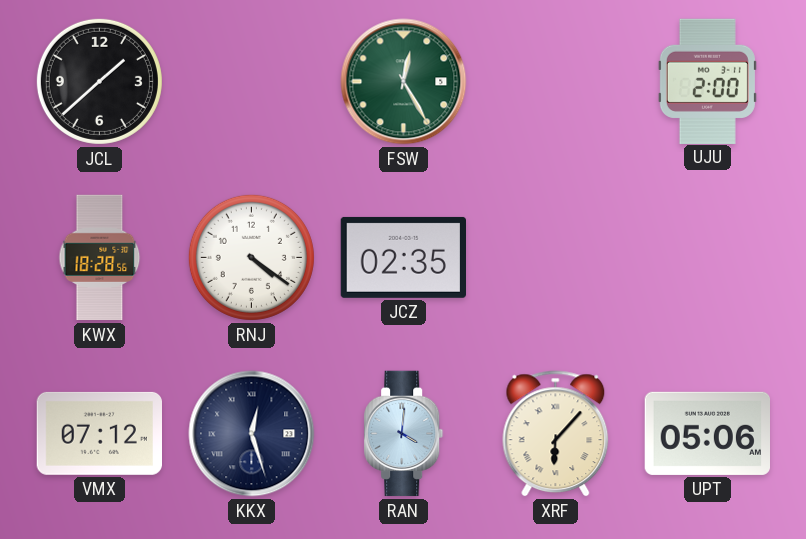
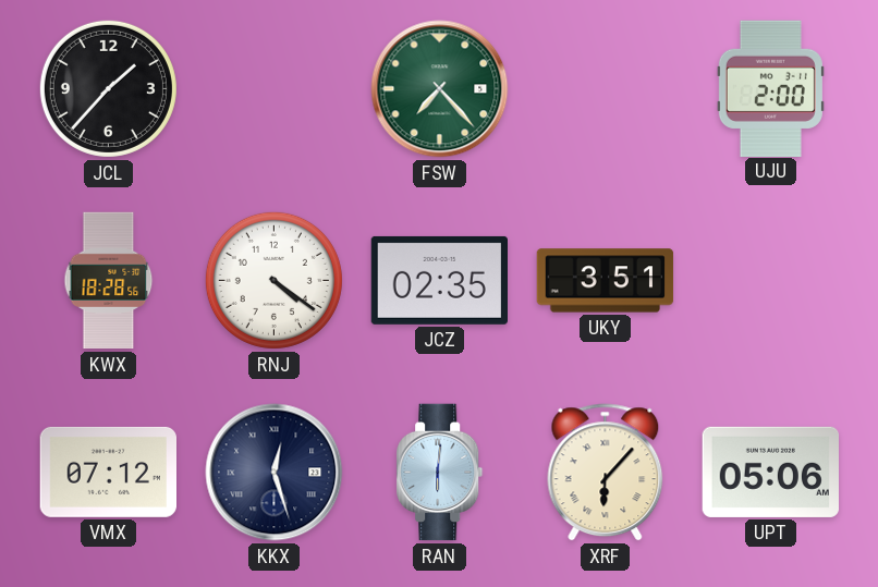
JCL: 1:38 -> 1:37 (108, 88)
FSW: 12:25 -> 7:23 (440, 89)
UKY: none -> 3:51 (606, 281)
RAN: 4:01 -> 6:01 (440, 473)
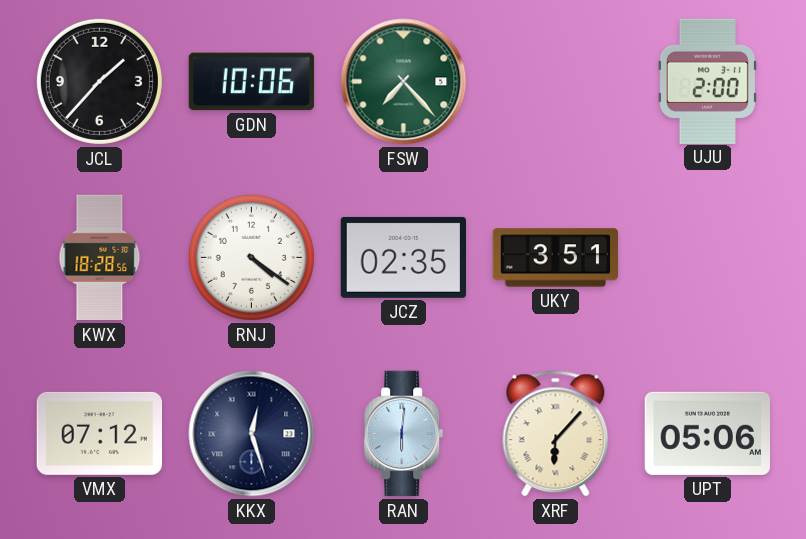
GDN: none -> 10:06 (251, 82)
